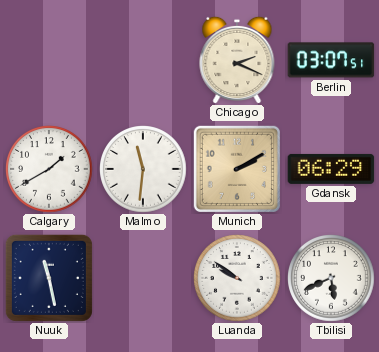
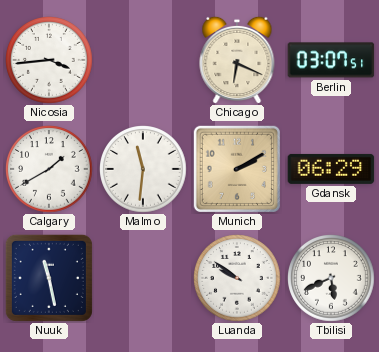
Nicosia: none -> 3:44 (50, 61)
Chicago: 2:19 -> 6:19 (237, 60)
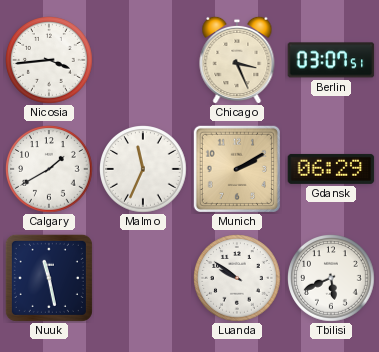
Chicago: 6:19 -> 3:26 (237, 60)
Malmo: 11:31 -> 11:34 (144, 170)
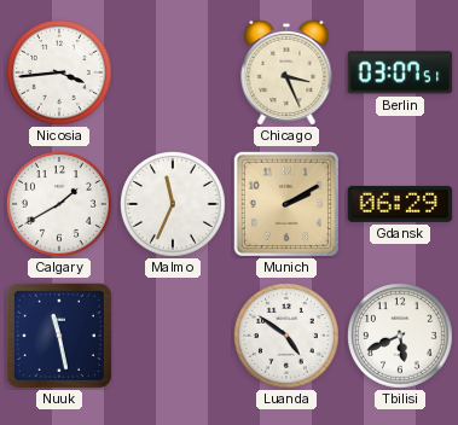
Luanda: 9:51 -> 4:51 (288, 337)
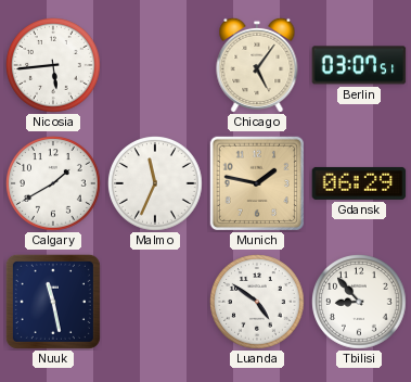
Nicosia: 3:44 -> 5:44 (54, 66)
Chicago: 3:26 -> 5:06 (257, 65)
Munich: 2:10 -> 1:47 (256, 182)
Tbilisi: 5:41 -> 8:53 (360, 303)
